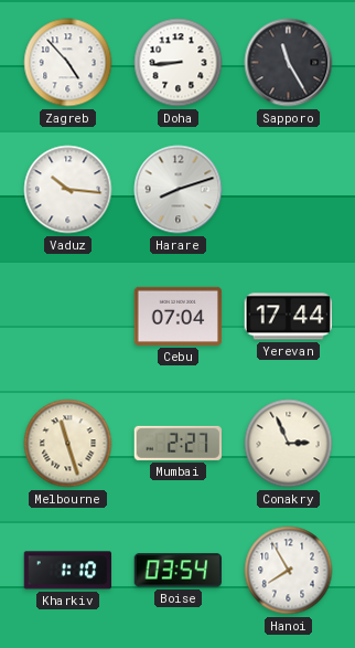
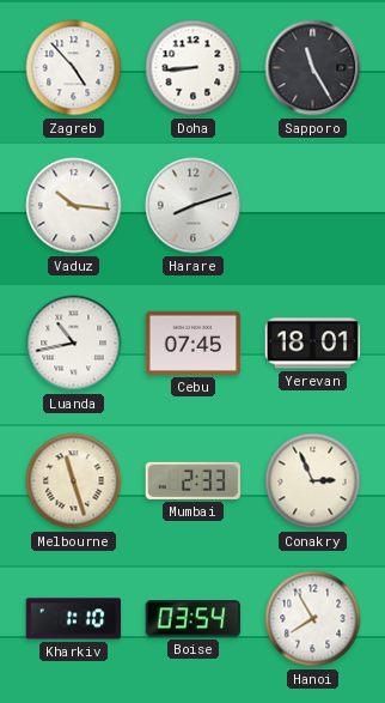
Luanda: none -> 10:43 (74, 344)
Cebu: 07:04 -> 07:45 (194, 343)
Yerevan: 17:44 -> 18:01 (312, 344)
Mumbai: 2:27 -> 2:33 (192, 480)
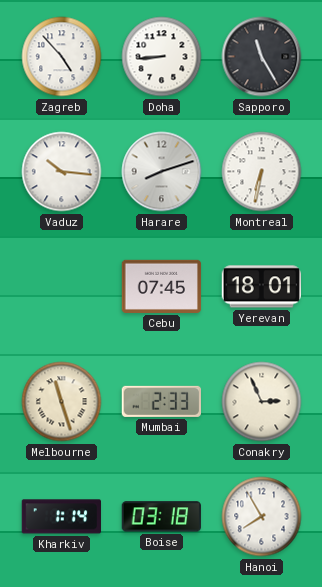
Montreal: none -> 6:32 (262, 172)
Luanda: 10:43 -> none (74, 344)
Kharkiv: 1:10 -> 1:14 (61, 517)
Boise: 03:54 -> 03:18 (161, 517)
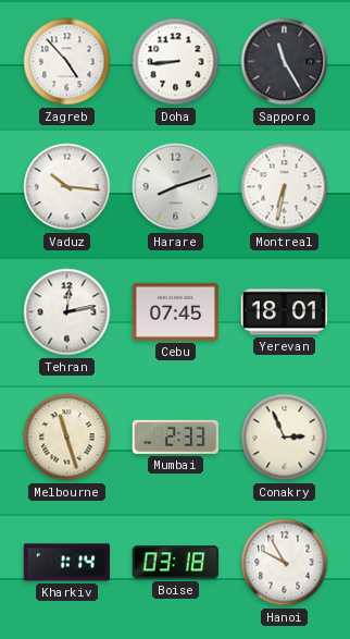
Tehran: none -> 12:13 (67, 312)
Hanoi: 7:55 -> 9:55 (285, 563)
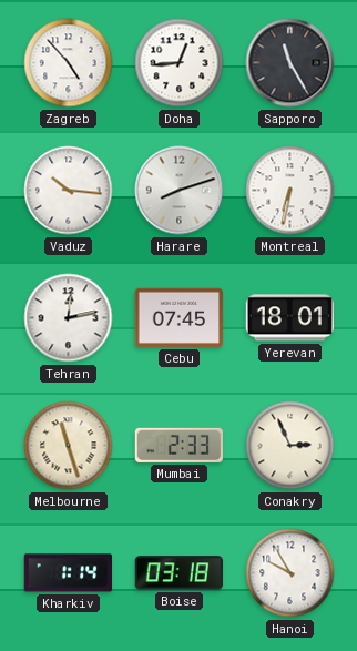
Doha: 8:44 -> 12:44 (180, 63)
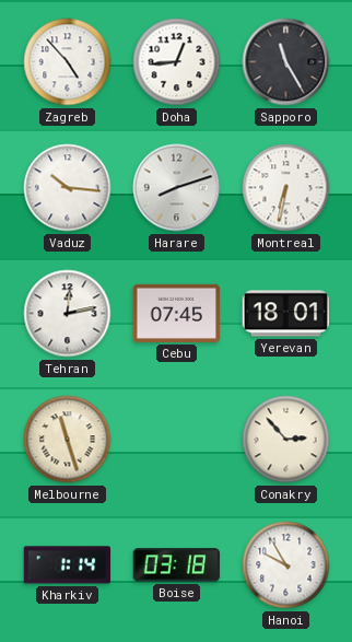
Mumbai: 2:33 -> none (178, 445)
Conakry: 2:56 -> 2:53 (286, 440)
